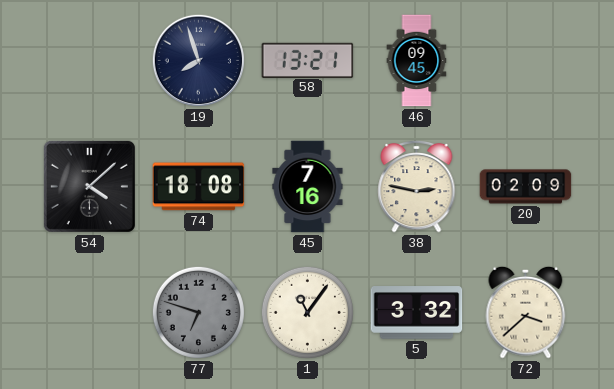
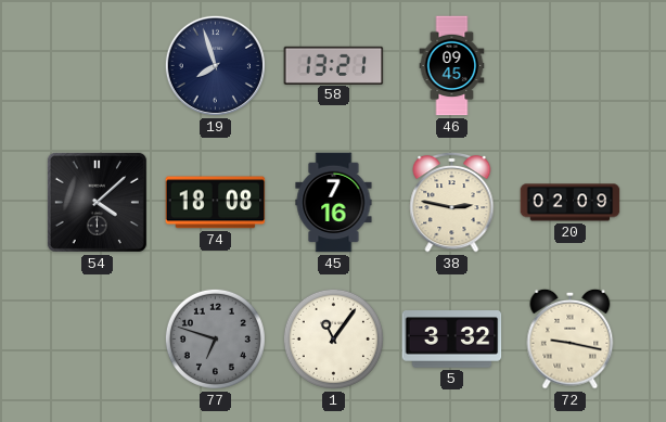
72: 3:38 -> 9:17 (571, 338)
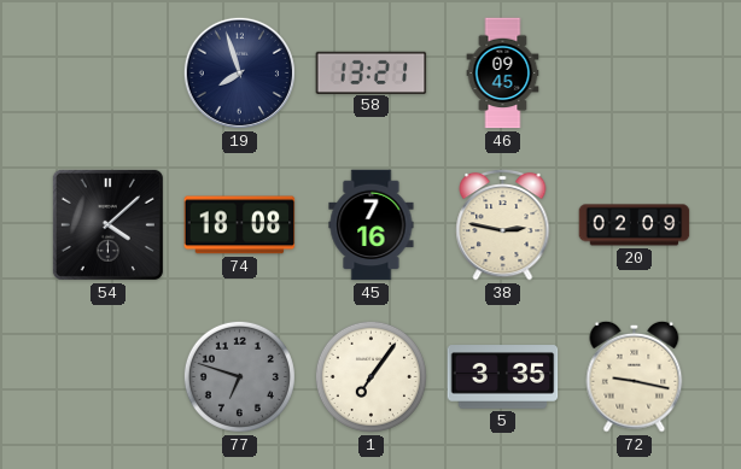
1: 11:06 -> 7:06 (370, 376)
5: 3:32 -> 3:35 (503, 377)
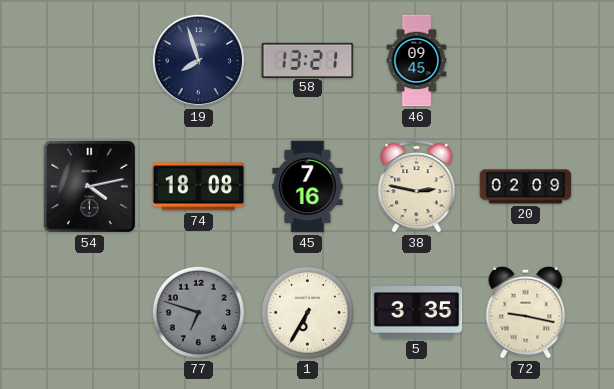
54: 4:08 -> 4:13 (89, 186)
1: 7:06 -> 6:35 (307, 312)
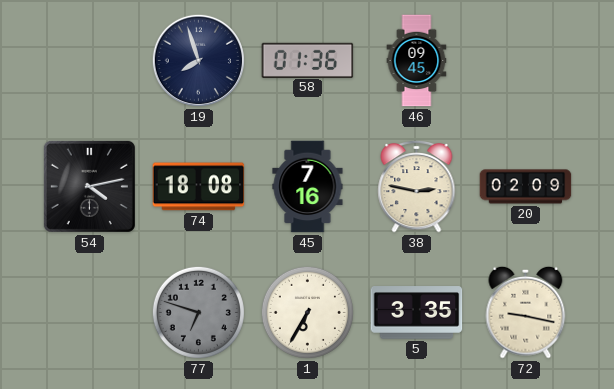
58: 13:21 -> 01:36 (308, 60)
